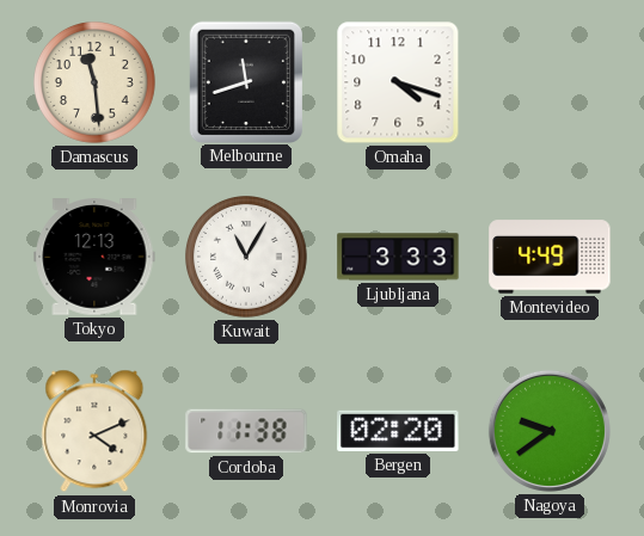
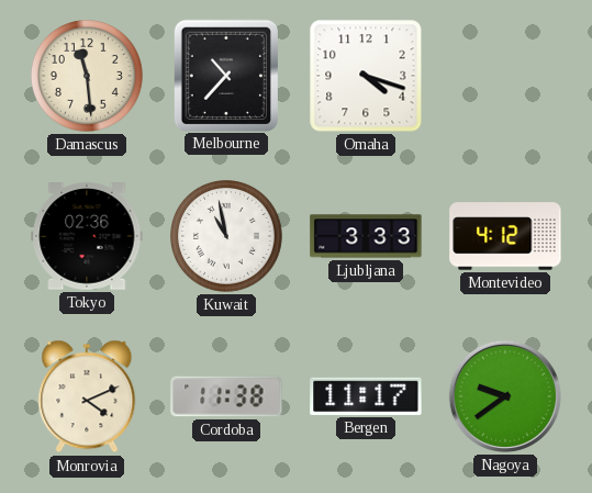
Melbourne: 11:42 -> 10:37 (225, 75)
Tokyo: 12:13 -> 02:36 (87, 236)
Kuwait: 11:05 -> 10:58 (227, 237)
Montevideo: 4:49 -> 4:12 (505, 236)
Bergen: 02:20 -> 11:17 (366, 396)
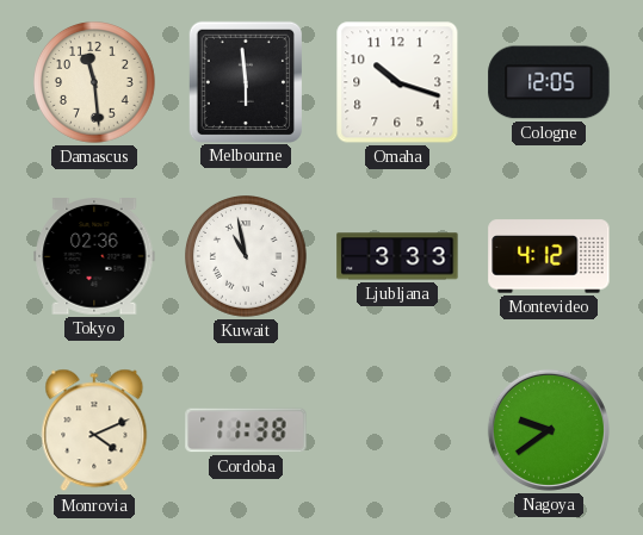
Melbourne: 10:37 -> 5:59 (245, 81)
Omaha: 4:18 -> 10:18 (397, 82)
Cologne: none -> 12:05 (549, 82)
Bergen: 11:17 -> none (366, 396)
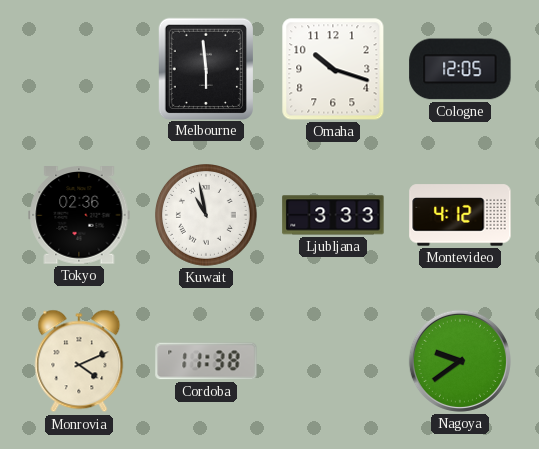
Damascus: 11:29 -> none (95, 83)
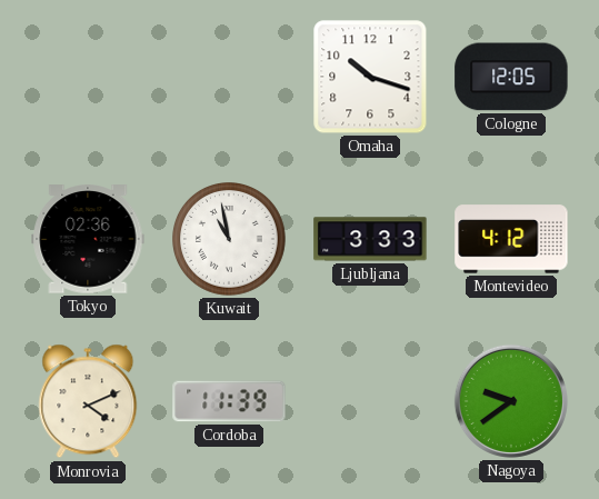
Melbourne: 5:59 -> none (205, 68)
Cordoba: 11:38 -> 11:39 (229, 401)
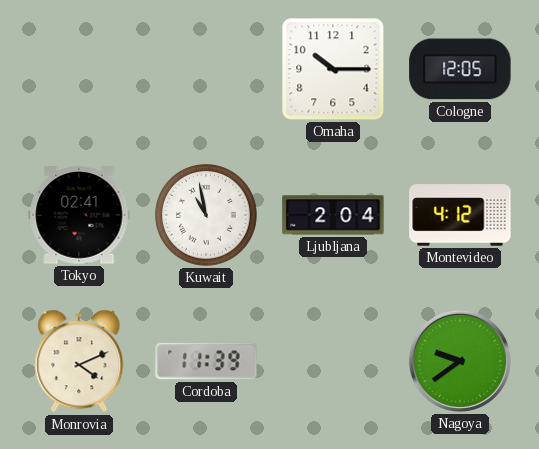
Omaha: 10:18 -> 10:15 (333, 69)
Tokyo: 02:36 -> 02:41 (79, 215)
Ljubljana: 3:33 -> 2:04 (333, 215)
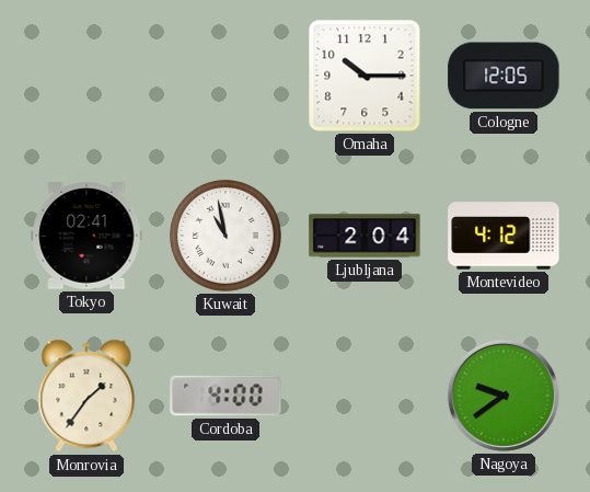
Monrovia: 4:11 -> 1:36 (86, 396)
Cordoba: 11:39 -> 4:00 (225, 396)
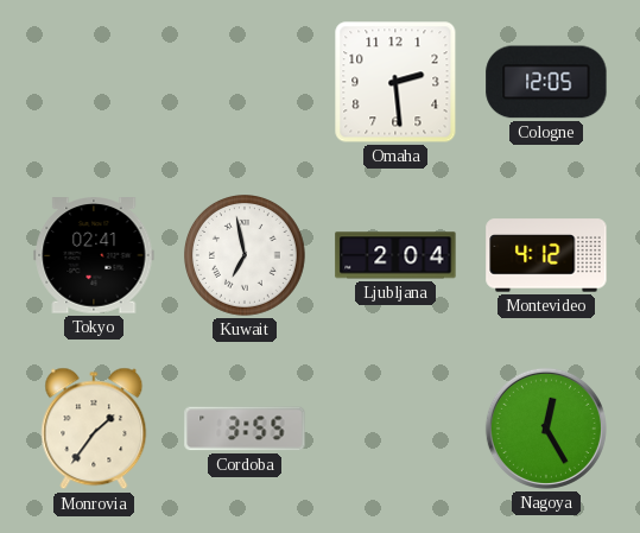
Omaha: 10:15 -> 2:29 (395, 82)
Kuwait: 10:58 -> 6:58 (246, 256)
Cordoba: 4:00 -> 3:55 (245, 429)
Nagoya: 9:39 -> 12:25 (546, 429)
